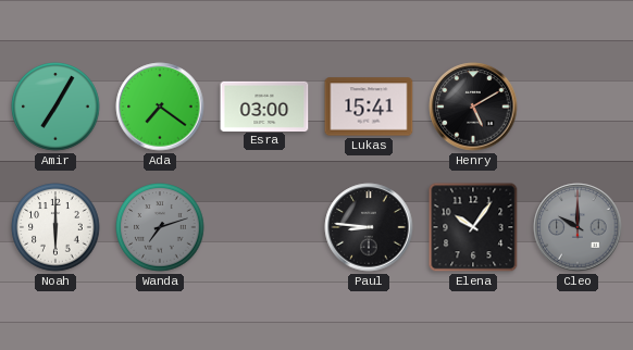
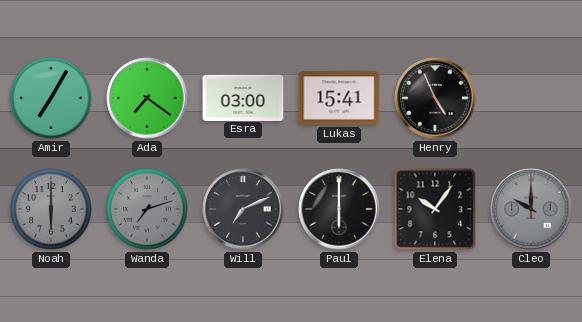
Henry: 5:10 -> 4:56 (435, 98)
Noah dial: white -> grey (51, 209)
Will: none -> 7:11 (243, 209)
Paul: 8:46 -> 6:00 (339, 209)
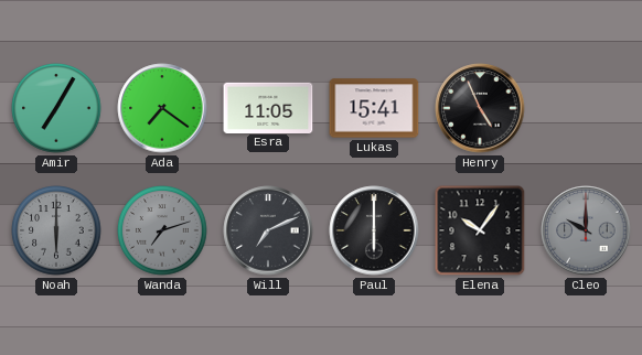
Esra: 03:00 -> 11:05 (268, 107)
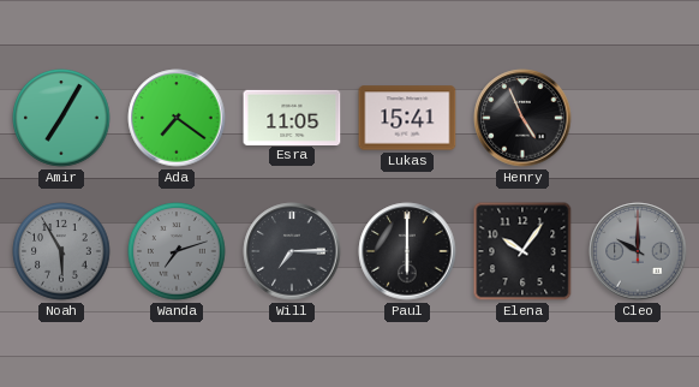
Noah: 6:00 -> 5:55 (61, 251)
Will: 7:11 -> 7:15 (292, 251)
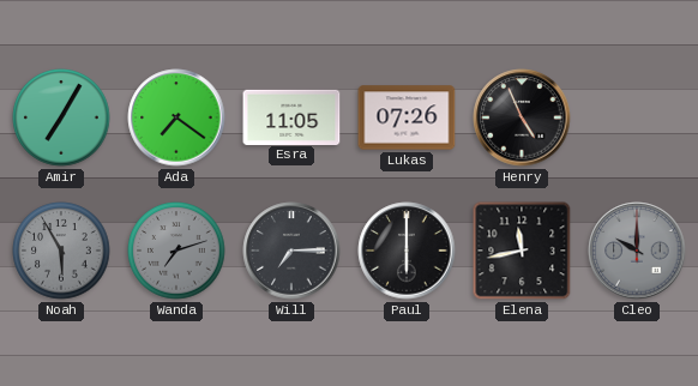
Lukas: 15:41 -> 07:26 (407, 117)
Elena: 10:06 -> 11:43 (522, 251)
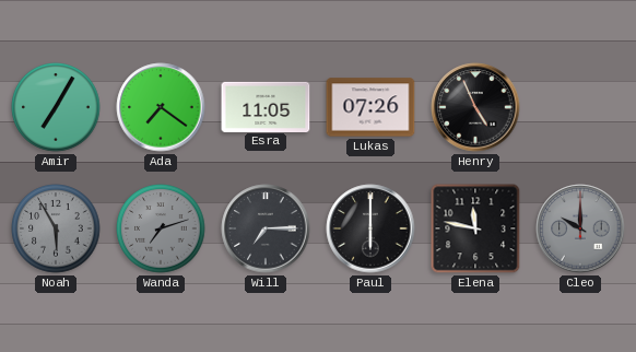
Elena: 11:43 -> 11:47 (475, 228)
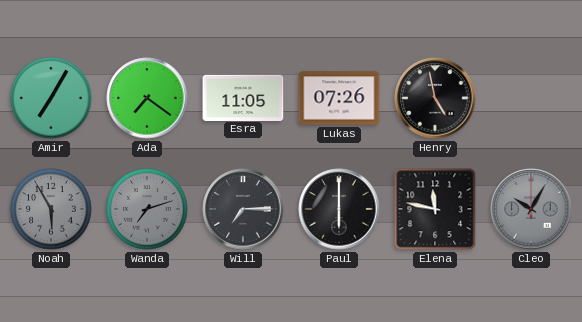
Henry: 4:56 -> 4:58 (435, 98)
Cleo: 10:00 -> 10:05 (531, 209)
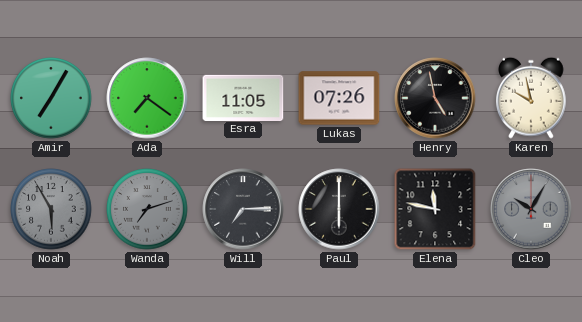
Karen: none -> 9:58 (531, 98)
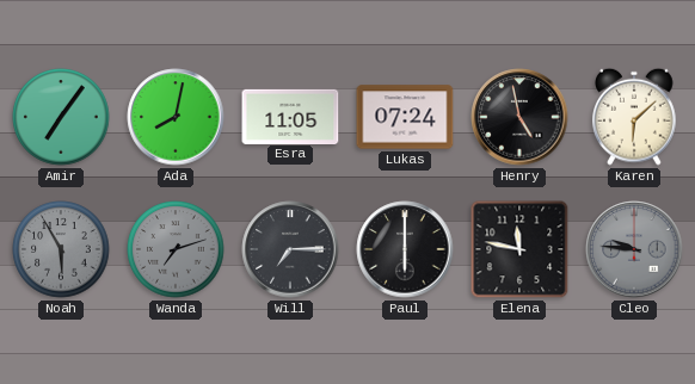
Amir: 7:05 -> 7:06 (61, 117)
Ada: 7:21 -> 8:02 (176, 117)
Lukas: 07:26 -> 07:24 (405, 117)
Karen: 9:58 -> 6:08 (634, 117)
Cleo: 10:05 -> 9:46 (634, 249)
